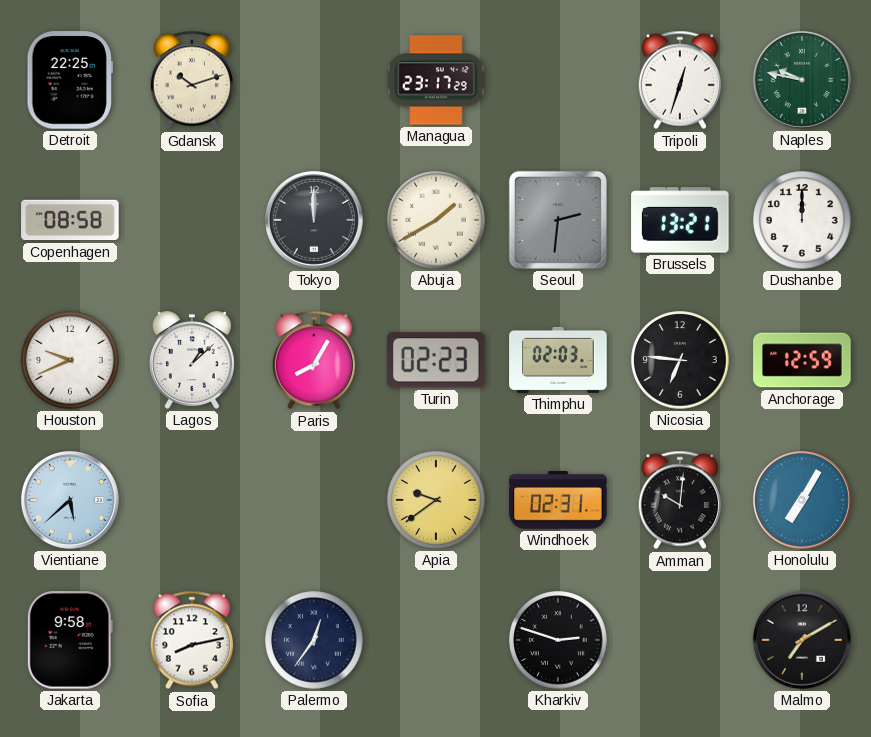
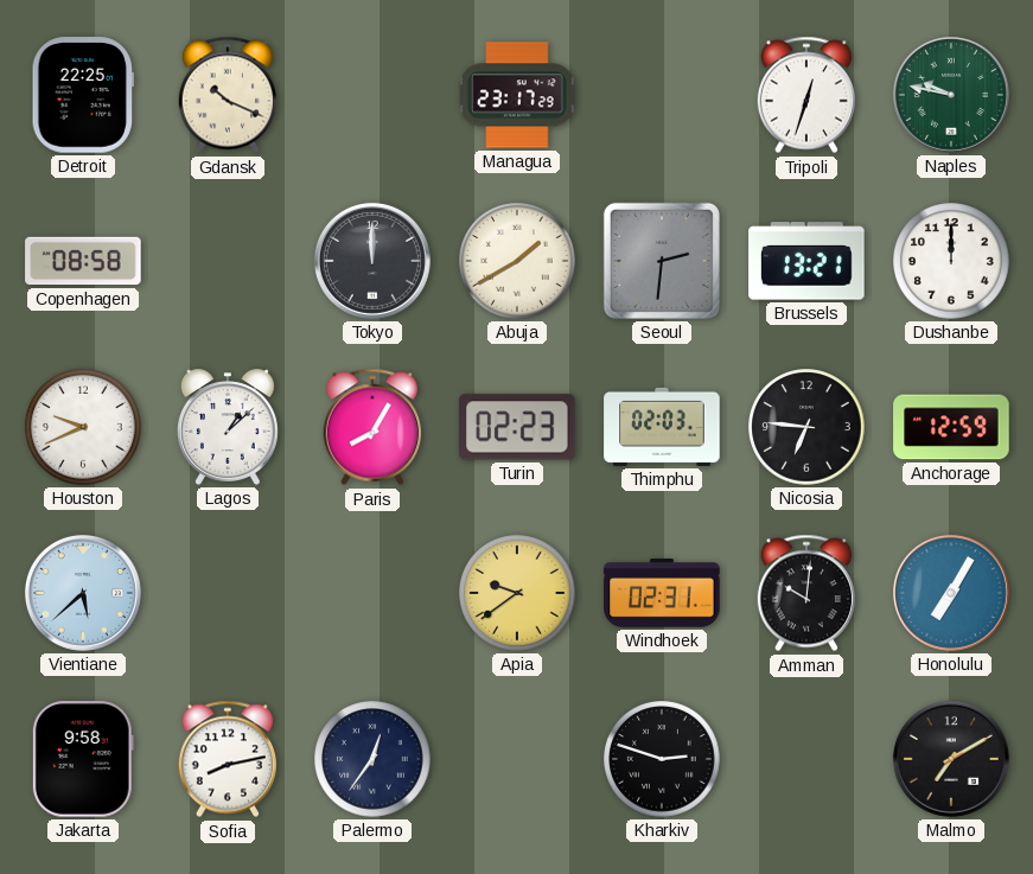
Gdansk: 10:12 -> 10:19 (227, 95)
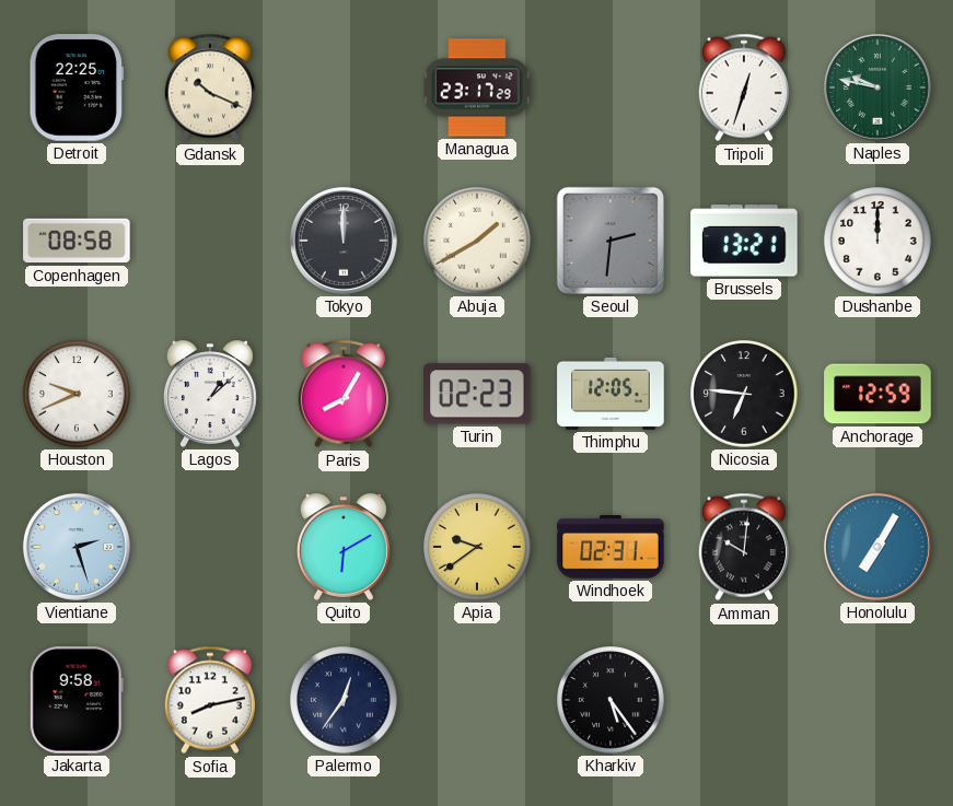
Thimphu: 02:03 -> 12:05 (611, 394)
Vientiane: 5:38 -> 2:27 (77, 547)
Quito: none -> 6:10 (344, 547)
Kharkiv: 2:48 -> 5:24 (611, 700)
Malmo: 7:10 -> none (951, 759)
